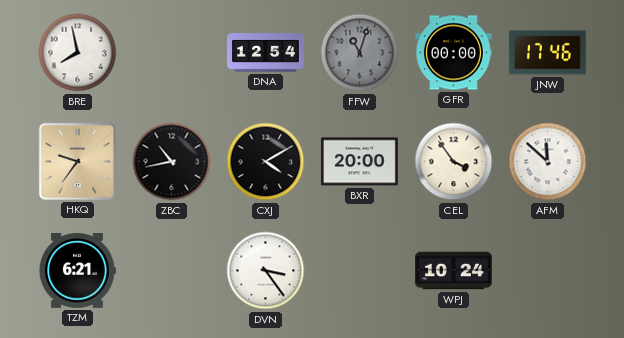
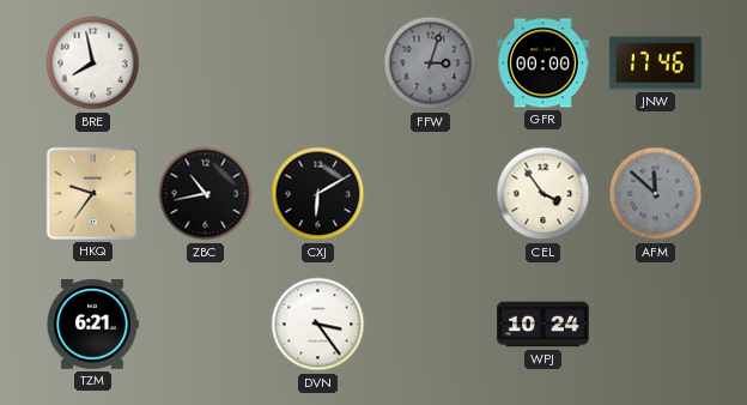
DNA: 12:54 -> none (266, 53)
FFW: 11:03 -> 3:03 (431, 64)
CXJ: 4:10 -> 6:10 (318, 194)
BXR: 20:00 -> none (359, 162)
AFM dial: white -> grey (656, 194)
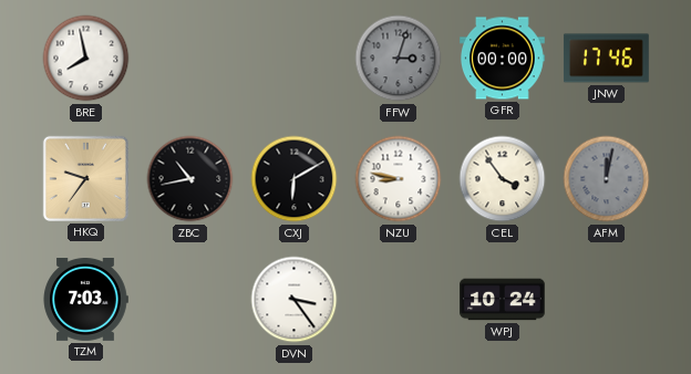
NZU: none -> 8:47 (399, 179)
AFM: 11:52 -> 12:02 (607, 179)
TZM: 6:21 -> 7:03 (85, 300)
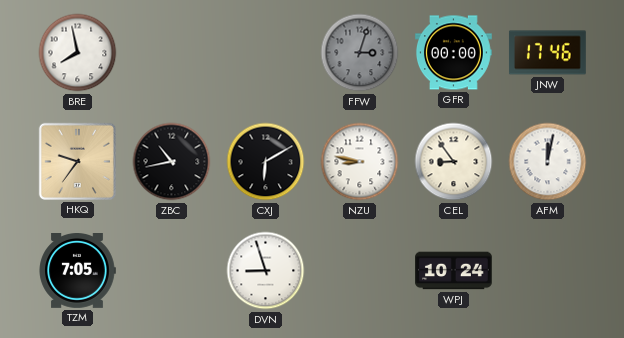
CEL: 3:54 -> 8:54 (454, 162)
AFM dial: grey -> white (548, 162)
TZM: 7:03 -> 7:05 (77, 271)
DVN: 3:24 -> 8:57 (266, 271)
